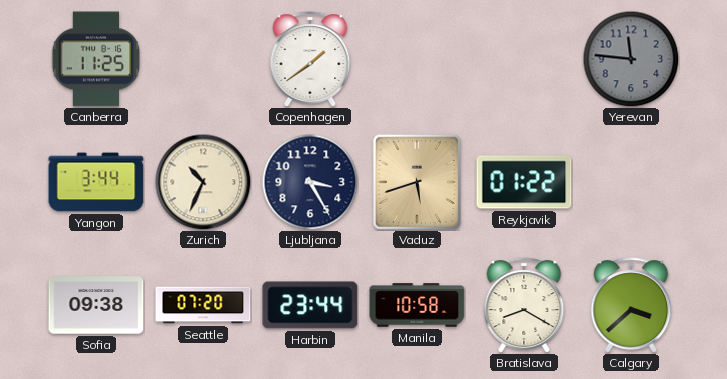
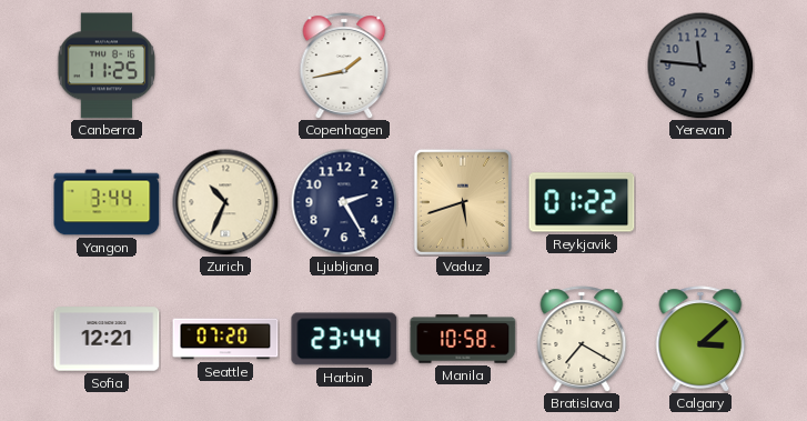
Copenhagen: 1:39 -> 1:43 (344, 66)
Ljubljana: 3:25 -> 2:25 (344, 202)
Sofia: 09:38 -> 12:21 (107, 339)
Bratislava: 8:20 -> 7:20 (582, 339)
Calgary: 3:38 -> 3:08 (700, 339)
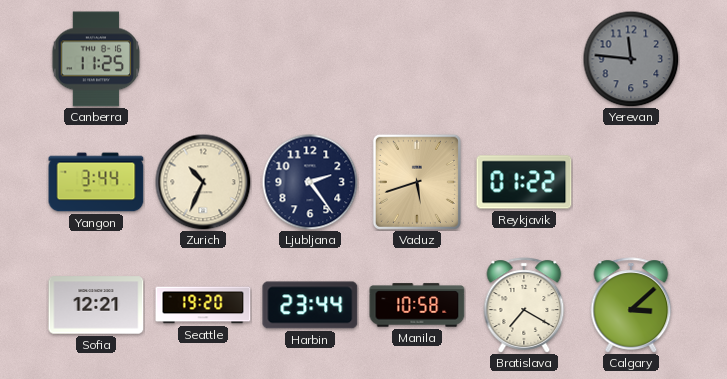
Copenhagen: 1:43 -> none (344, 66)
Ljubljana: 2:25 -> 2:24 (310, 182)
Seattle: 07:20 -> 19:20 (203, 305)
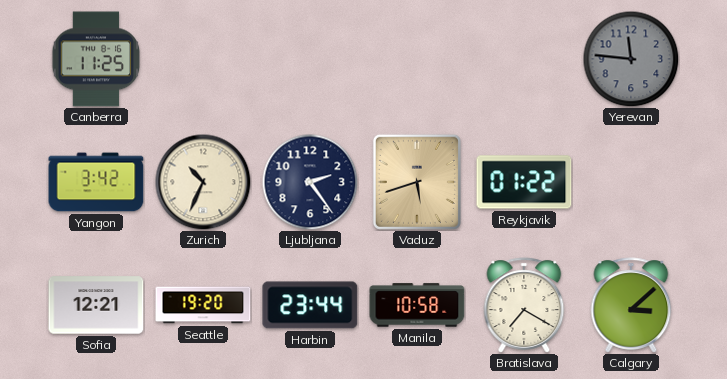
Yangon: 3:44 -> 3:42 (96, 182)
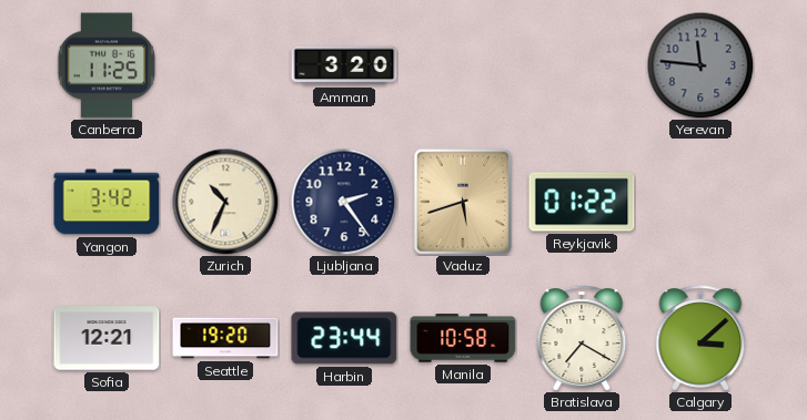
Amman: none -> 3:20 (344, 65)
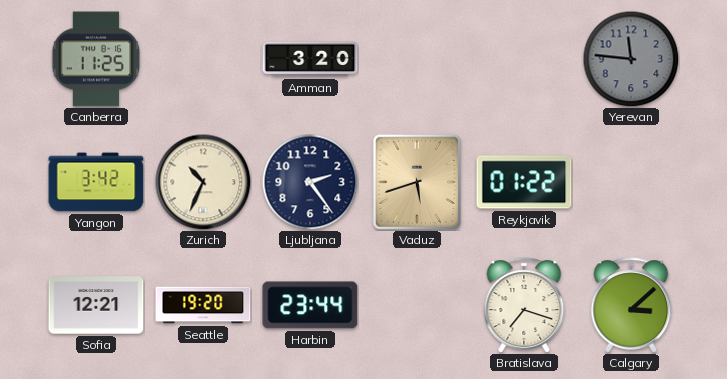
Manila: 10:58 -> none (463, 338)
Bratislava: 7:20 -> 7:18 (524, 305)
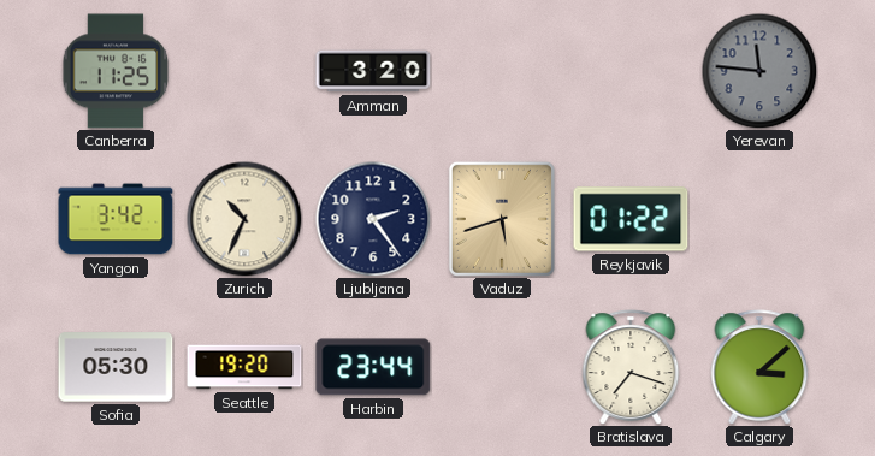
Sofia: 12:21 -> 05:30 (116, 367)
